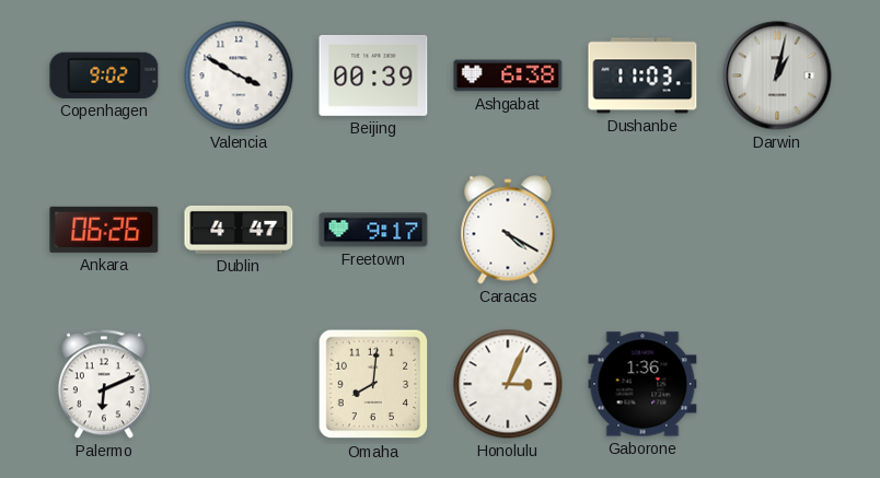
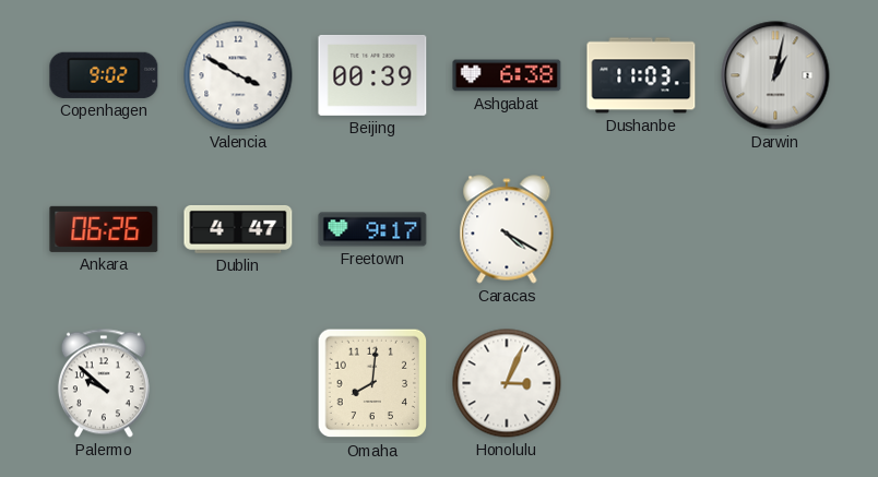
Palermo: 6:11 -> 9:52 (104, 383)
Gaborone: 1:36 -> none (642, 384)
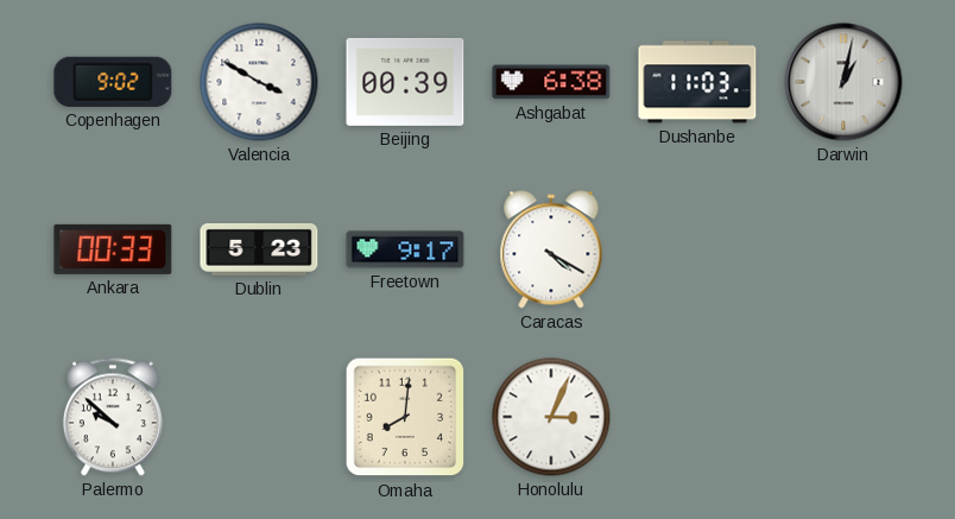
Ankara: 06:26 -> 00:33 (113, 249)
Dublin: 4:47 -> 5:23 (259, 249)
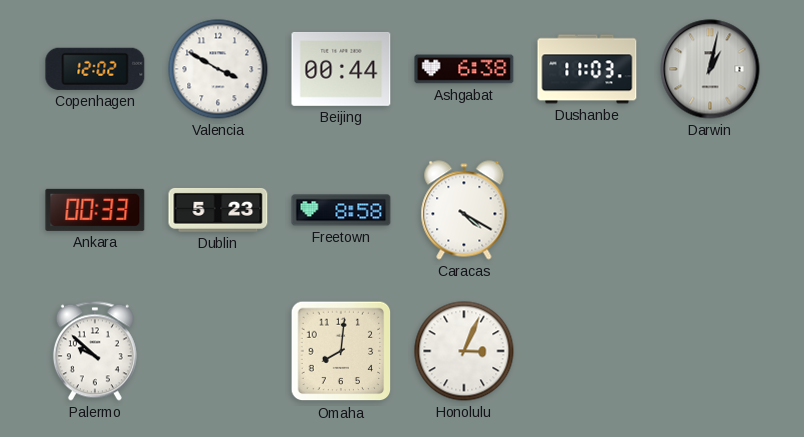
Copenhagen: 9:02 -> 12:02 (95, 69)
Beijing: 00:39 -> 00:44 (341, 69)
Freetown: 9:17 -> 8:58 (341, 210)
